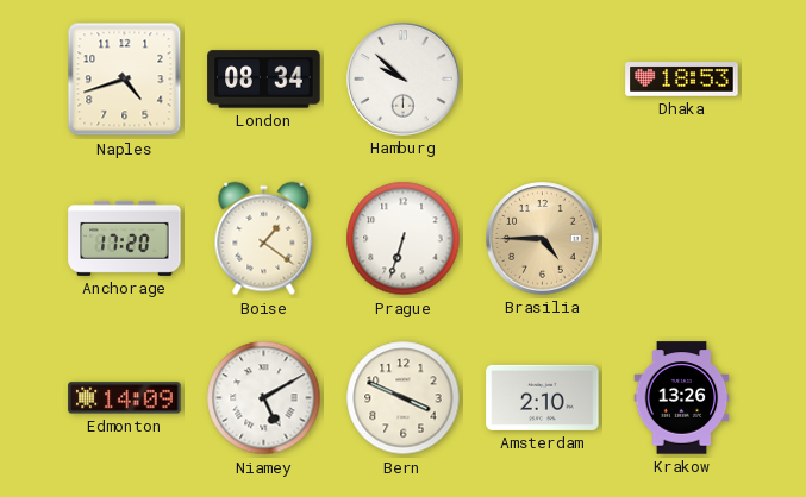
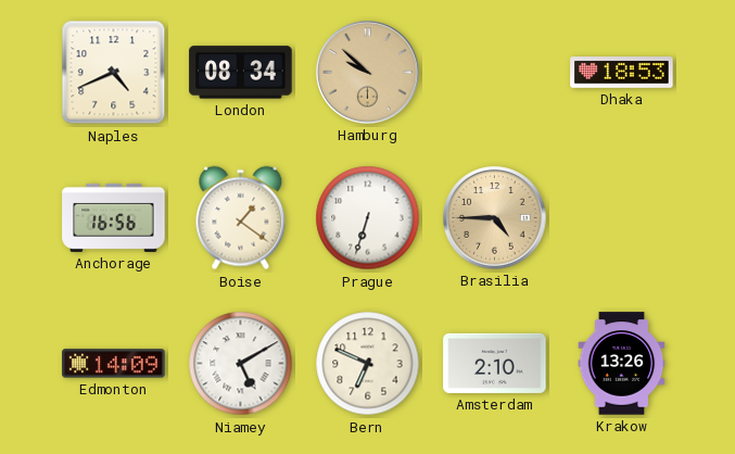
Naples: 4:42 -> 4:41 (114, 73)
Hamburg dial: white -> champagne (368, 73)
Anchorage: 17:20 -> 16:56 (114, 217)
Bern: 3:49 -> 6:49 (368, 364)
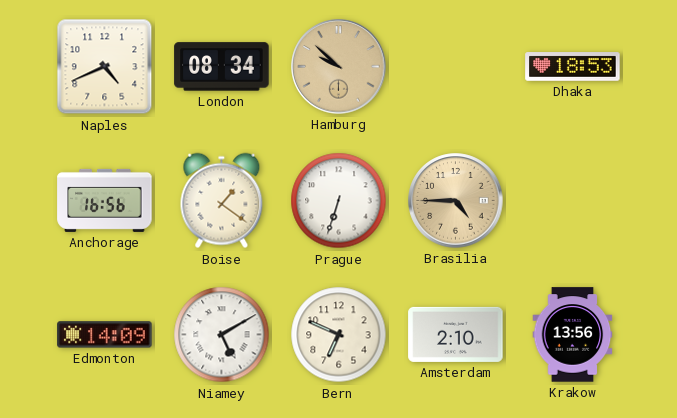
Krakow: 13:26 -> 13:56 (573, 335)
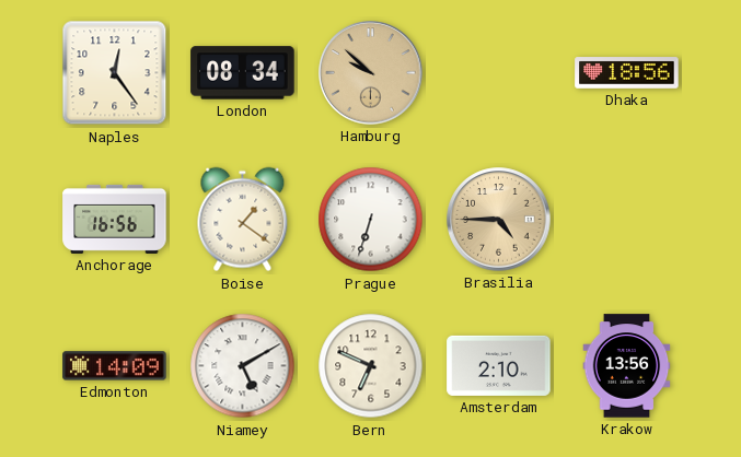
Naples: 4:41 -> 12:24 (115, 73)
Dhaka: 18:53 -> 18:56 (627, 73)
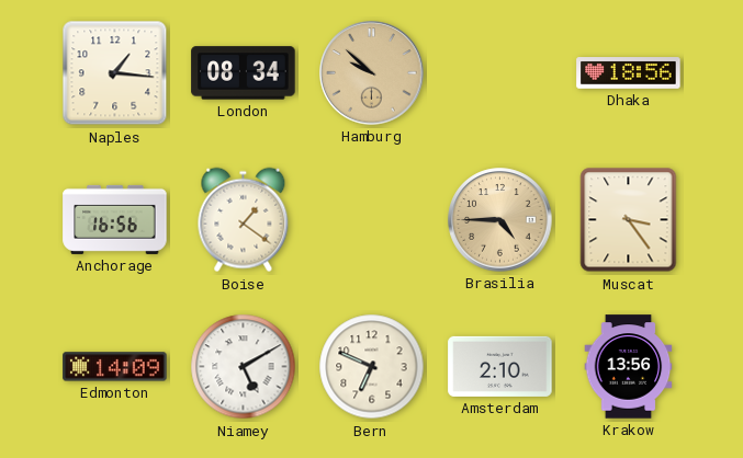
Naples: 12:24 -> 1:16 (115, 73)
Prague: 6:33 -> none (371, 220)
Muscat: none -> 3:24 (629, 220)
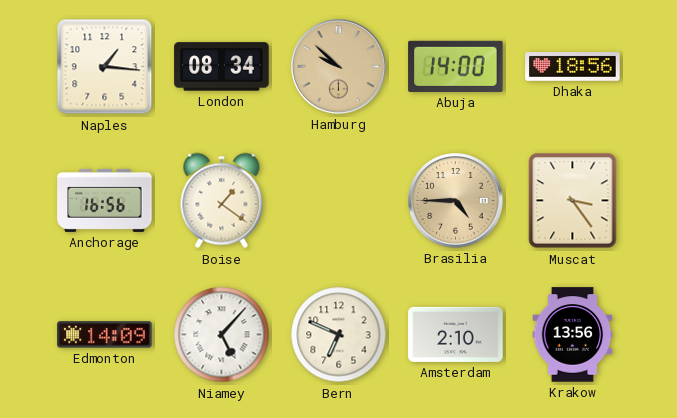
Abuja: none -> 14:00 (456, 66)
Niamey: 5:10 -> 5:07 (222, 335)
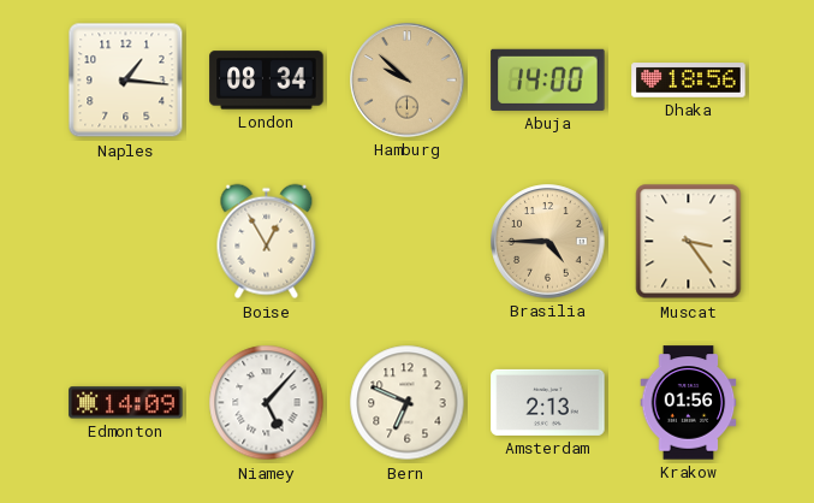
Anchorage: 16:56 -> none (105, 200)
Boise: 1:21 -> 12:55 (267, 242)
Amsterdam: 2:10 -> 2:13 (548, 402)
Krakow: 13:56 -> 01:56 (689, 403)
